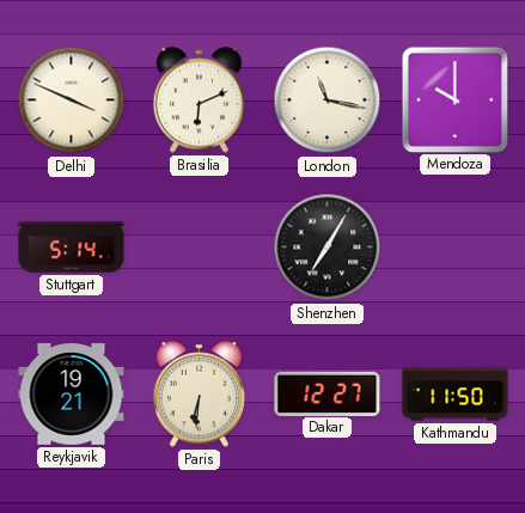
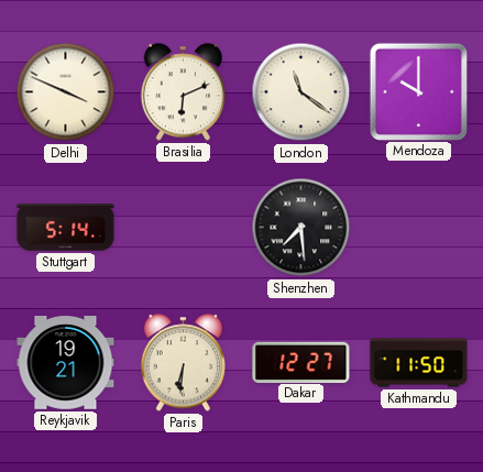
London: 11:17 -> 11:21 (301, 92)
Shenzhen: 7:05 -> 7:29 (301, 228)
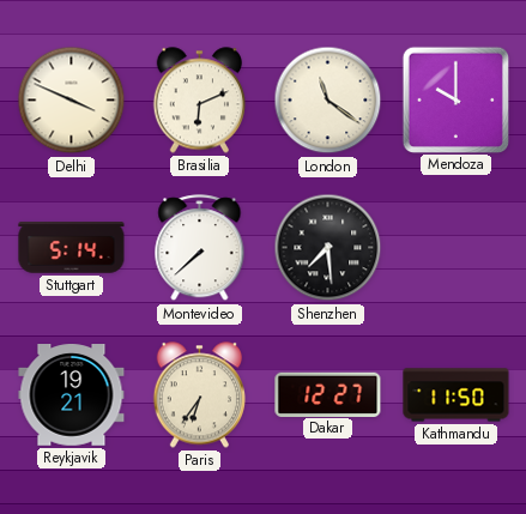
Montevideo: none -> 7:38 (200, 248)
Paris: 6:31 -> 6:36 (199, 395)
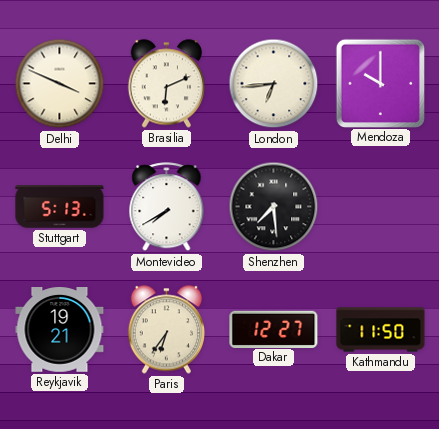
London: 11:21 -> 6:44 (274, 84)
Stuttgart: 5:14 -> 5:13 (60, 207)
Montevideo: 7:38 -> 7:40 (167, 207)
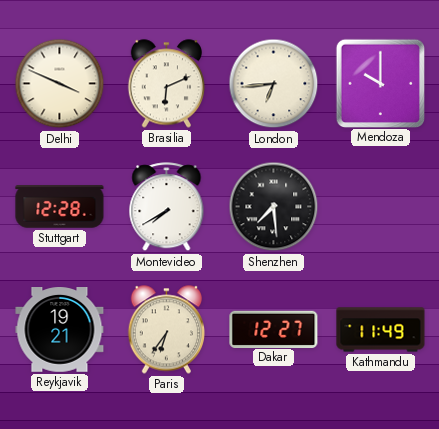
Stuttgart: 5:13 -> 12:28 (60, 207)
Kathmandu: 11:50 -> 11:49 (381, 330)
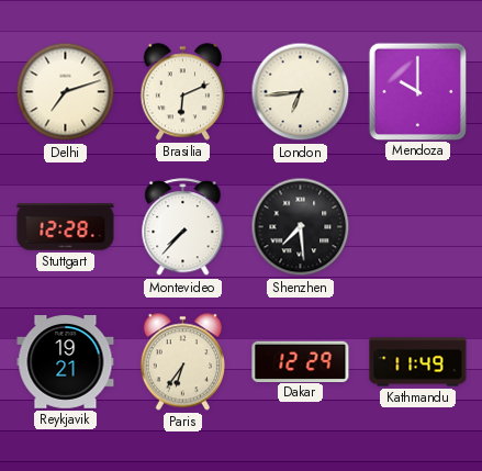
Delhi: 3:49 -> 7:12 (66, 92)
Montevideo: 7:40 -> 7:37 (183, 227)
Dakar: 12:27 -> 12:29 (301, 361)
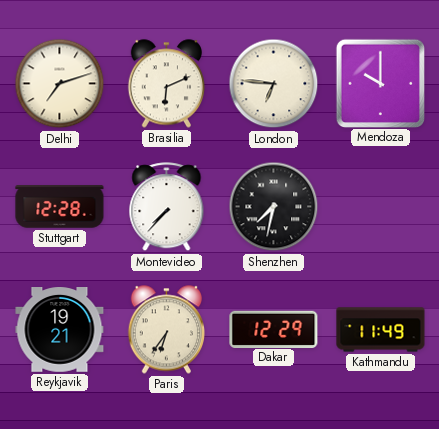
London: 6:44 -> 6:46 (274, 84)
Shenzhen: 7:29 -> 7:32 (274, 207)
